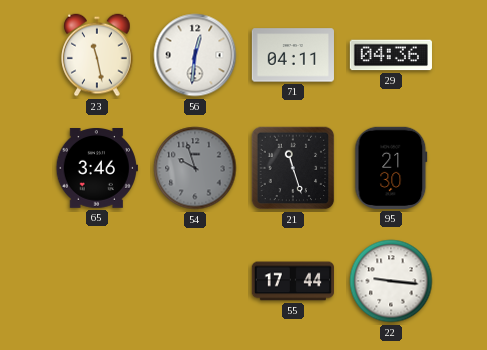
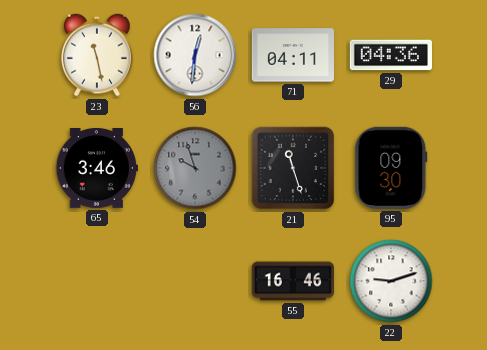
95: 21:30 -> 09:30 (391, 168)
55: 17:44 -> 16:46 (292, 281)
22: 9:16 -> 9:12 (391, 281)
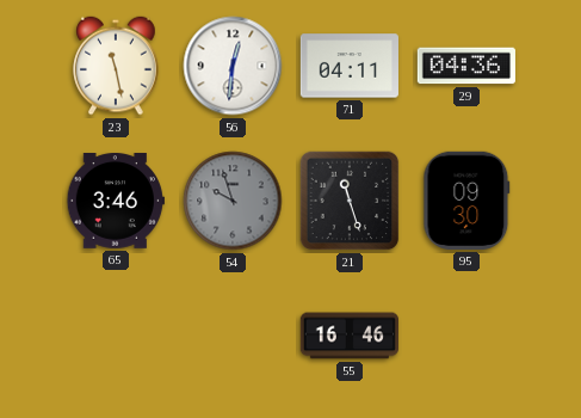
22: 9:12 -> none (391, 281)
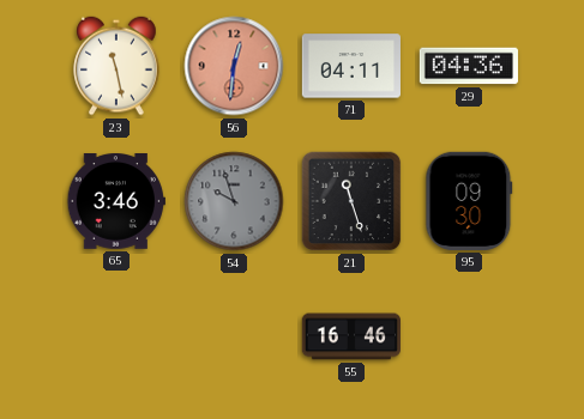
56 dial: white -> salmon (234, 66)
